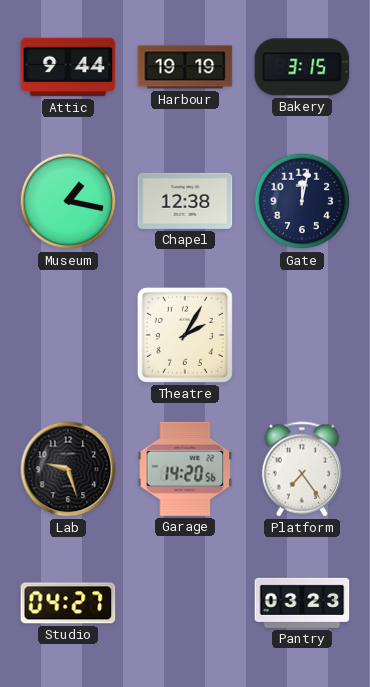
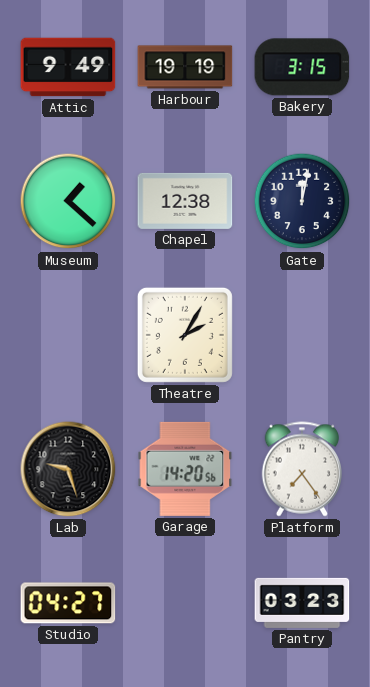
Attic: 9:44 -> 9:49 (68, 67)
Museum: 1:17 -> 1:22 (68, 201)
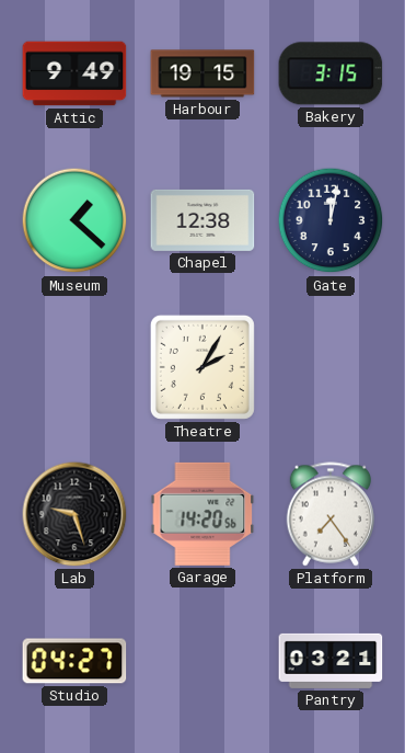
Harbour: 19:19 -> 19:15 (202, 73)
Pantry: 03:23 -> 03:21 (331, 661)
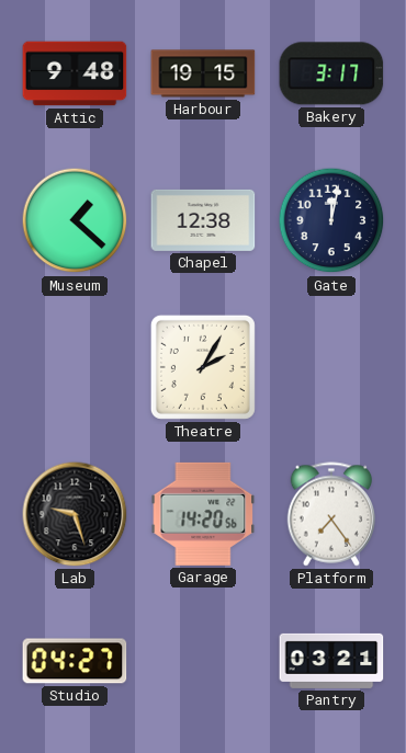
Attic: 9:49 -> 9:48 (75, 73)
Bakery: 3:15 -> 3:17 (331, 73)
